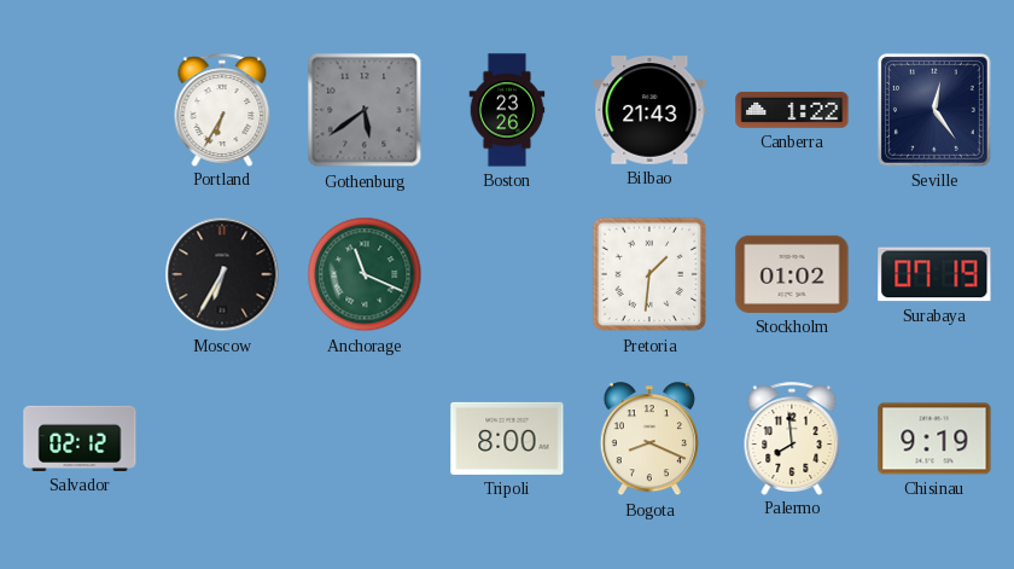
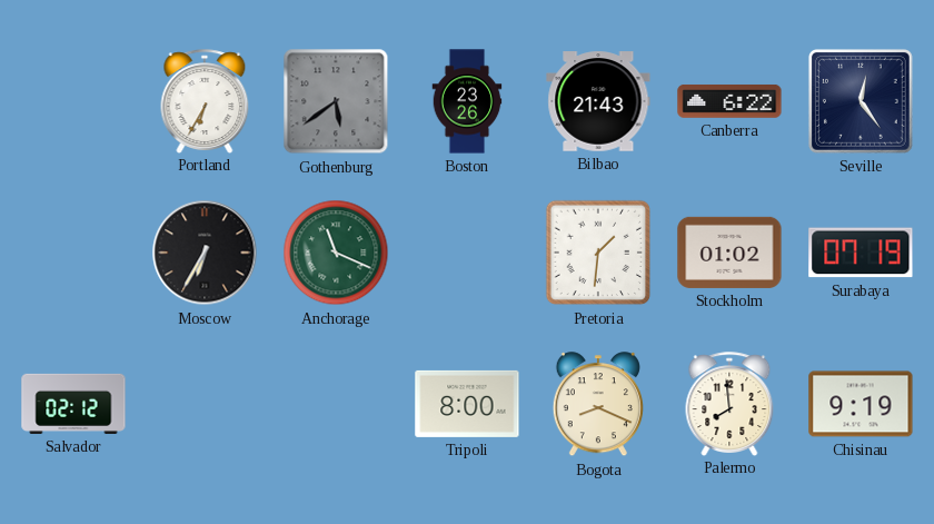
Canberra: 1:22 -> 6:22 (729, 101)
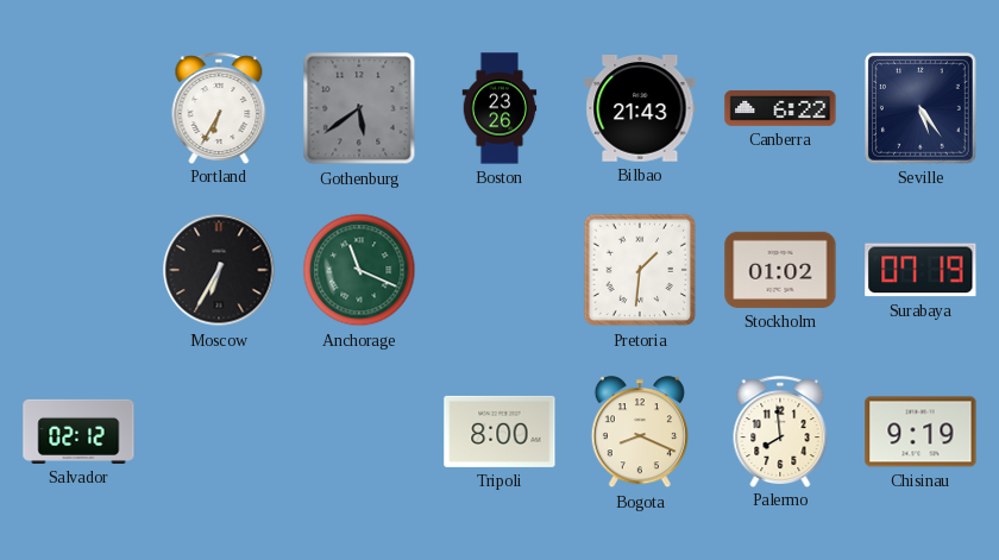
Seville: 12:24 -> 5:24 (921, 108)
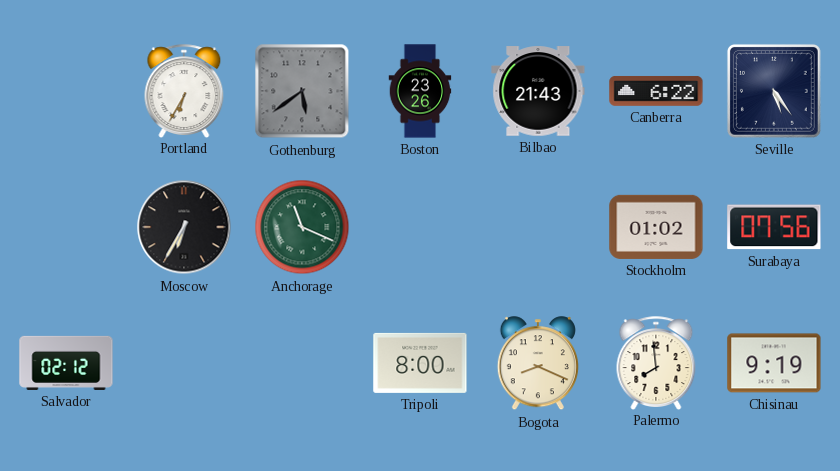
Pretoria: 1:31 -> none (640, 270)
Surabaya: 07:19 -> 07:56 (774, 227)
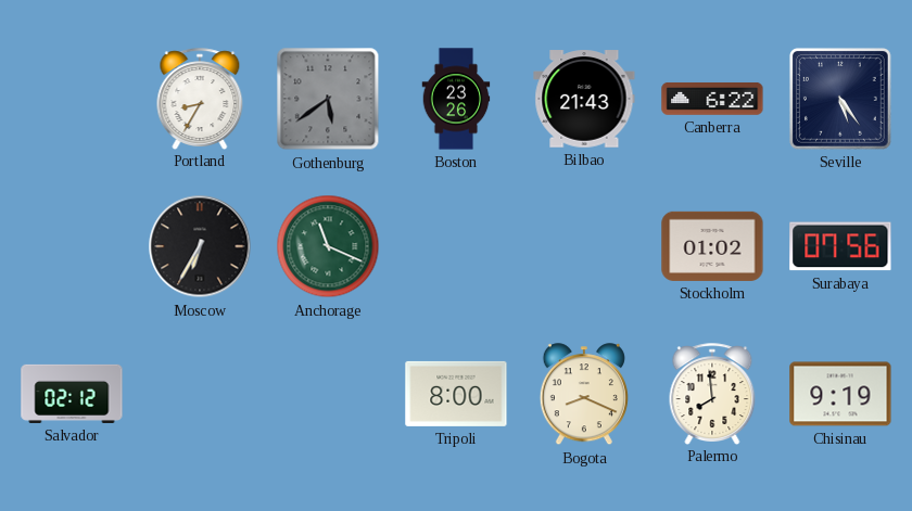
Portland: 6:35 -> 8:35 (200, 99)
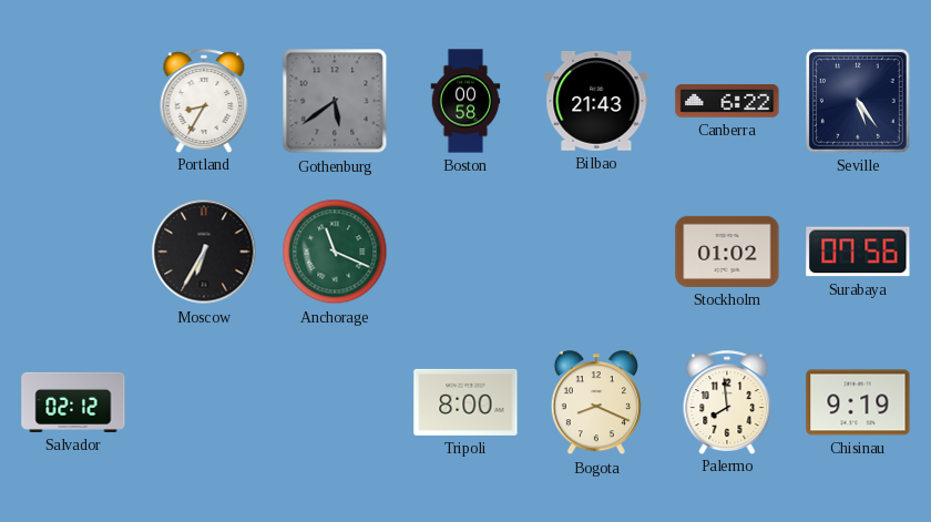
Boston: 23:26 -> 00:58 (465, 101)
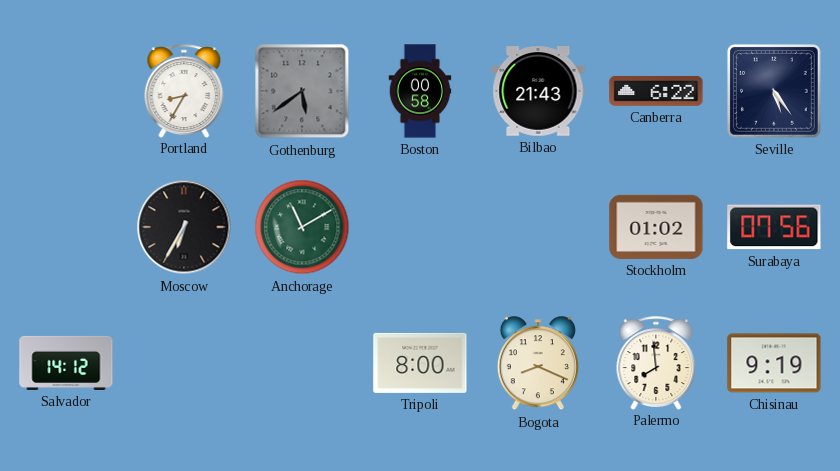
Anchorage: 11:19 -> 11:10 (302, 227)
Salvador: 02:12 -> 14:12 (66, 363)
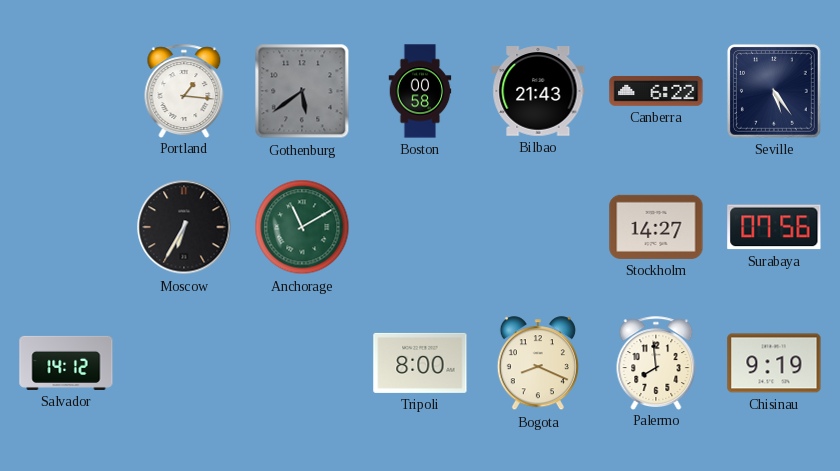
Portland: 8:35 -> 1:16 (184, 91)
Stockholm: 01:02 -> 14:27 (656, 227)
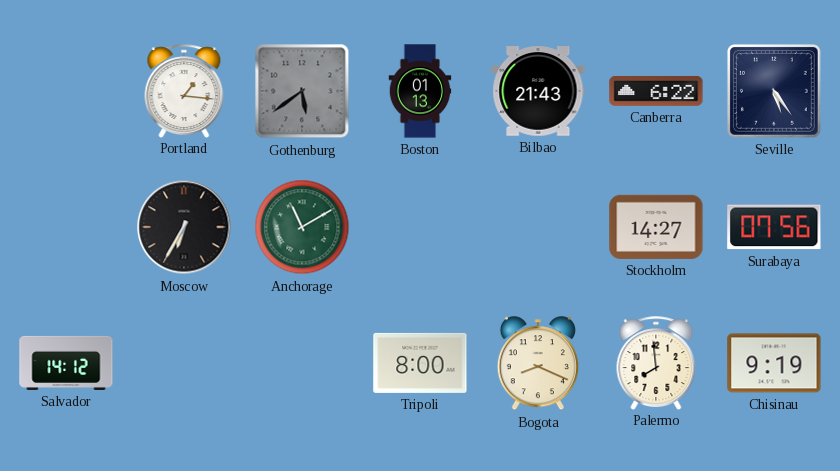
Boston: 00:58 -> 01:13 (420, 91)
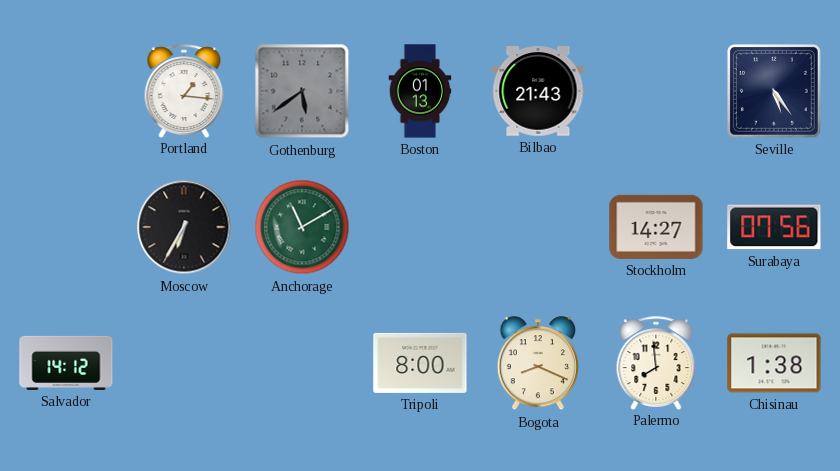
Canberra: 6:22 -> none (656, 91)
Chisinau: 9:19 -> 1:38 (774, 363)
